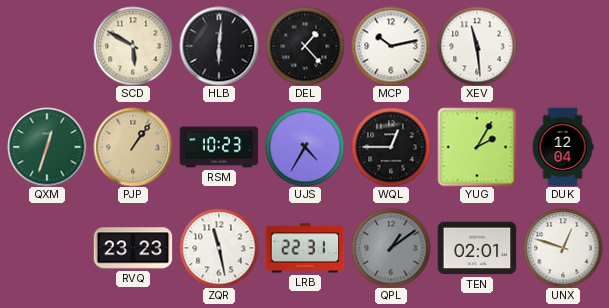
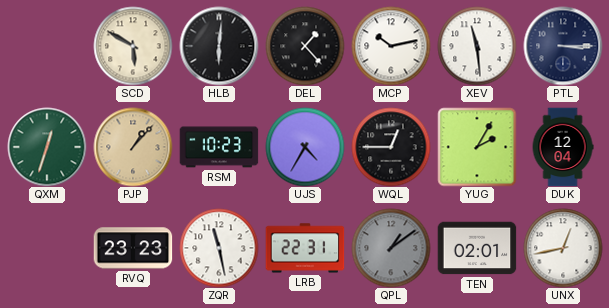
PTL: none -> 3:15 (563, 46)
PJP: 1:06 -> 1:07 (133, 147)
UNX: 12:48 -> 12:43 (563, 248)
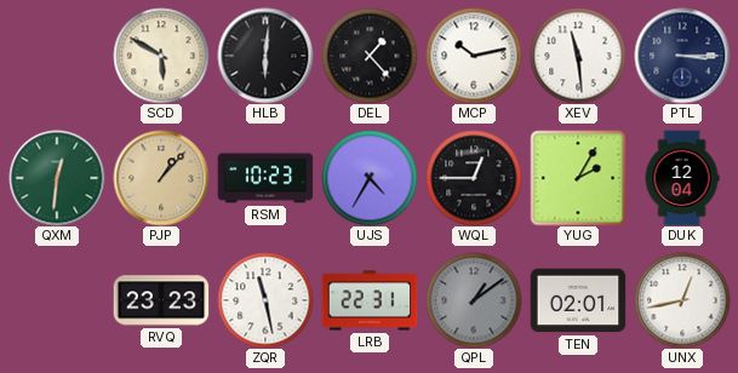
QXM: 12:33 -> 12:31 (57, 178)
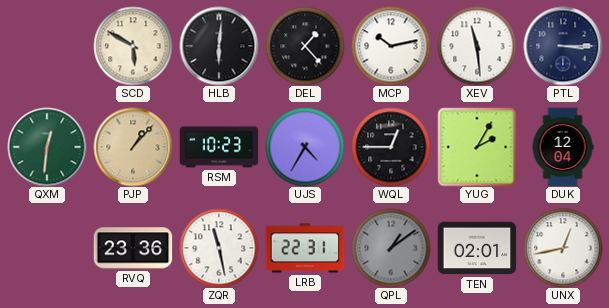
RVQ: 23:23 -> 23:36 (133, 248)
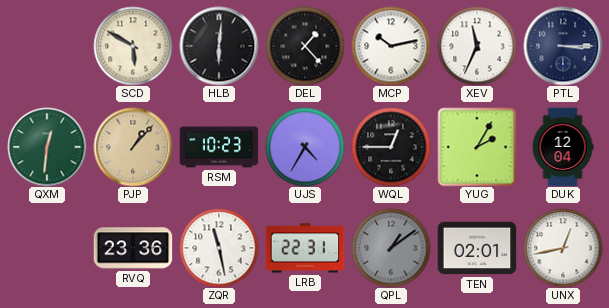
XEV: 11:29 -> 11:34 (477, 46)
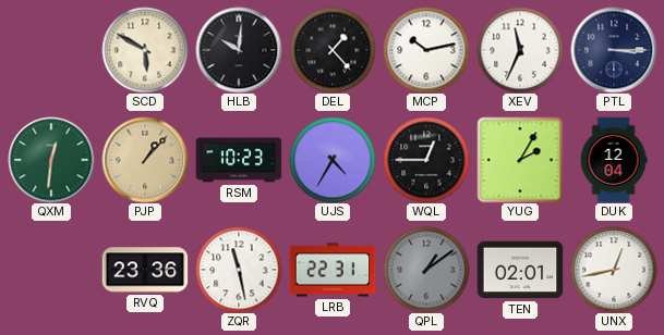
HLB: 6:01 -> 10:01 (239, 50)
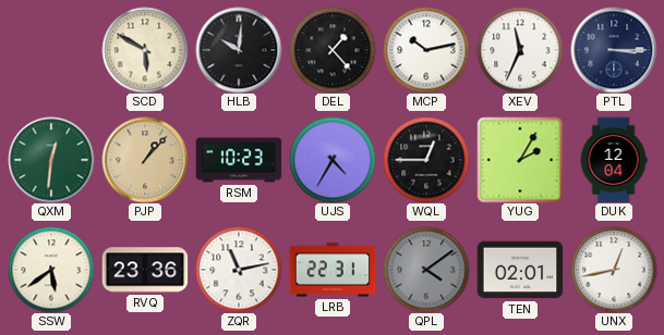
SSW: none -> 5:39 (51, 270)
ZQR: 11:28 -> 11:13 (239, 270)
QPL: 1:09 -> 4:09 (426, 270)
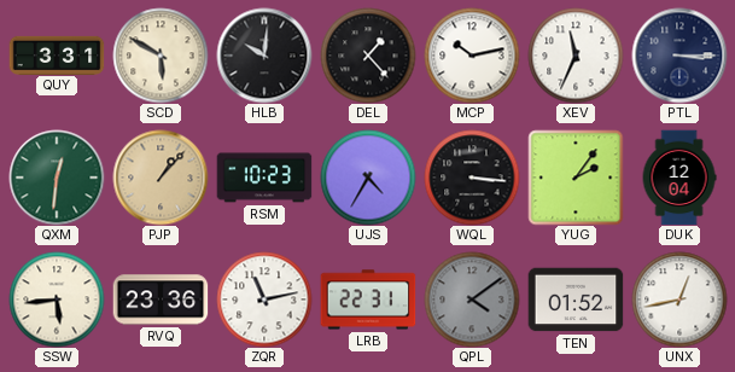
QUY: none -> 3:31 (57, 54)
WQL: 12:45 -> 3:16 (472, 178)
YUG: 2:05 -> 2:06 (576, 178)
SSW: 5:39 -> 5:44 (57, 300)
TEN: 02:01 -> 01:52 (576, 300)
